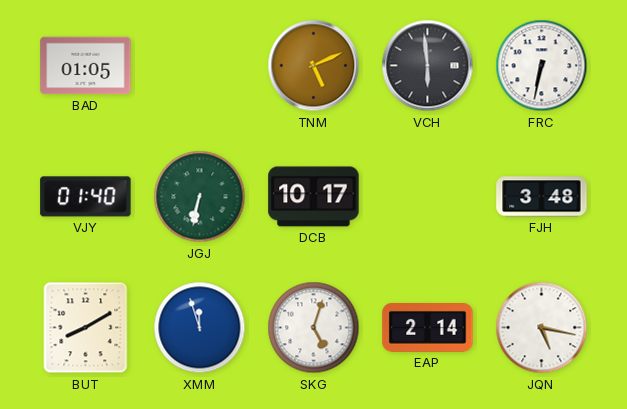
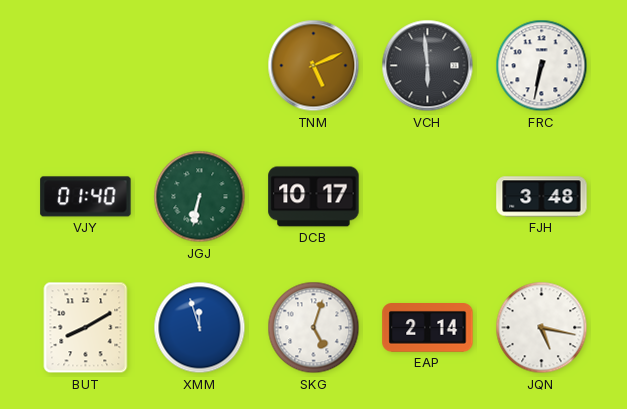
BAD: 01:05 -> none (86, 66)
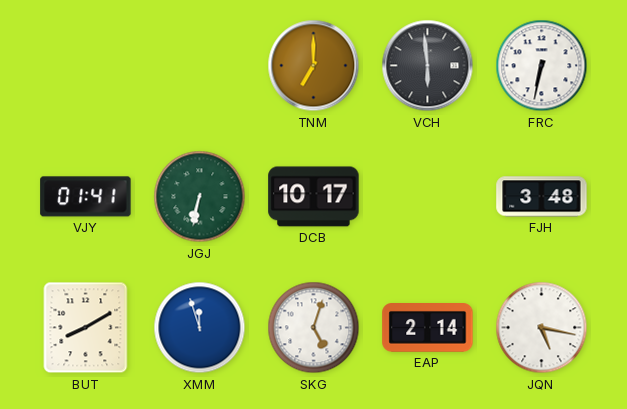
TNM: 5:11 -> 7:00 (314, 66)
VJY: 01:40 -> 01:41 (86, 197)
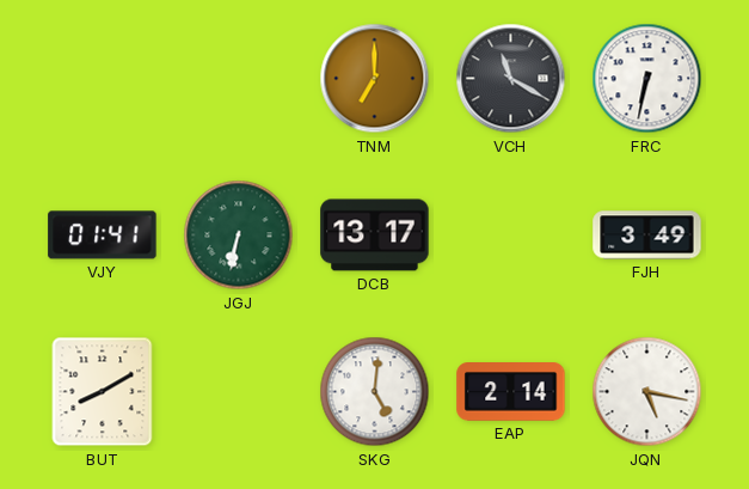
VCH: 5:59 -> 11:20 (511, 79)
DCB: 10:17 -> 13:17 (375, 236)
FJH: 3:48 -> 3:49 (647, 236)
XMM: 11:57 -> none (200, 328)
SKG: 5:03 -> 5:01 (375, 392)
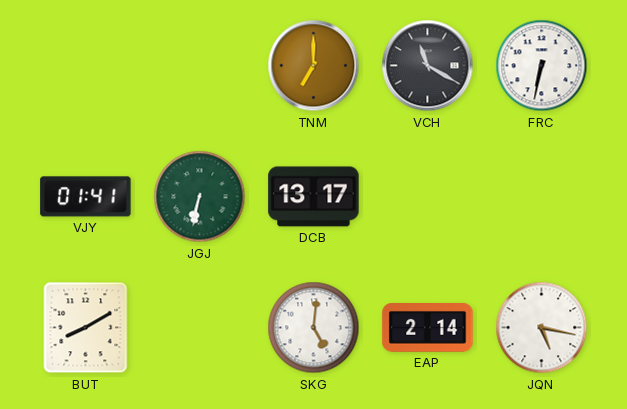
FJH: 3:49 -> none (647, 236)
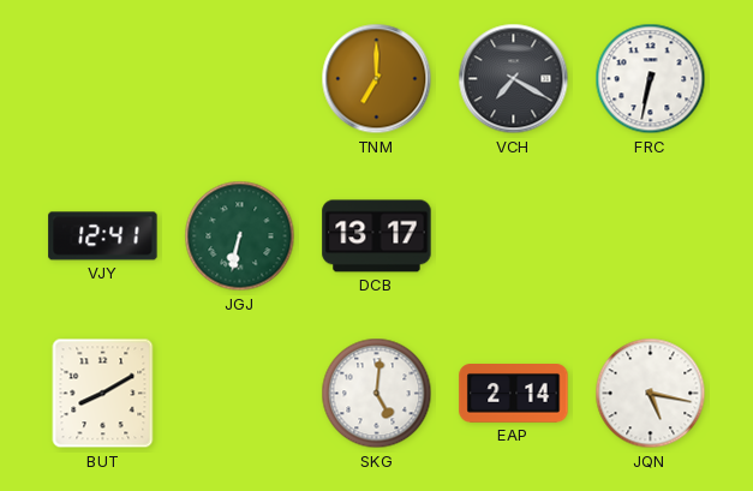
VCH: 11:20 -> 7:20 (514, 79)
VJY: 01:41 -> 12:41 (103, 236)
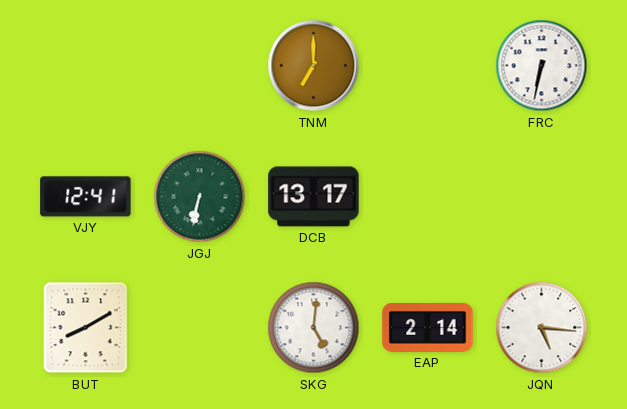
VCH: 7:20 -> none (514, 79)
JQN: 5:17 -> 5:16 (542, 328)
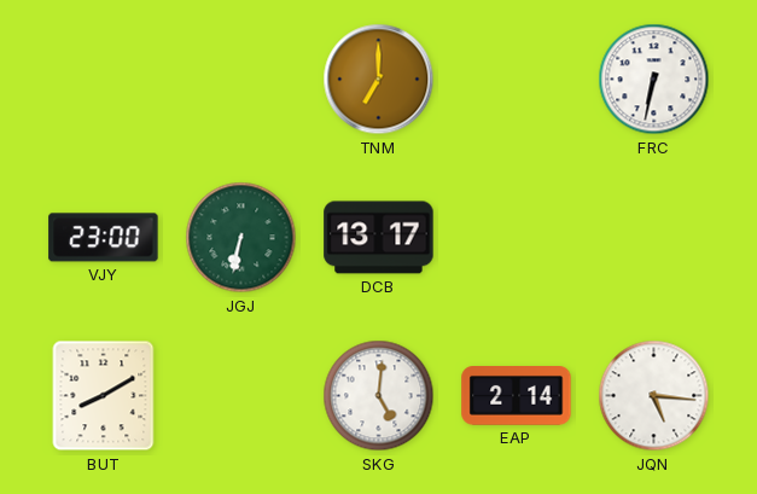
VJY: 12:41 -> 23:00 (104, 238)
